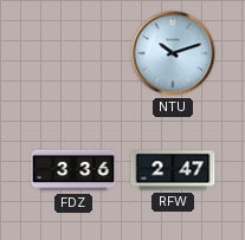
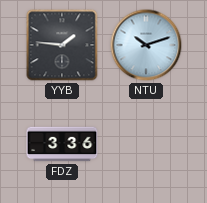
YYB: none -> 1:46 (62, 45)
RFW: 2:47 -> none (173, 170)
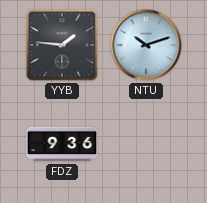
FDZ: 3:36 -> 9:36 (62, 144)
